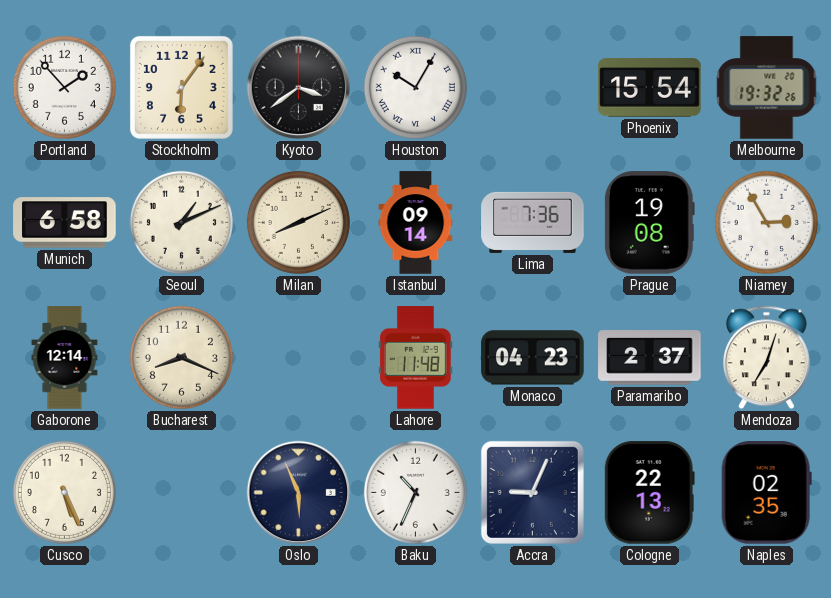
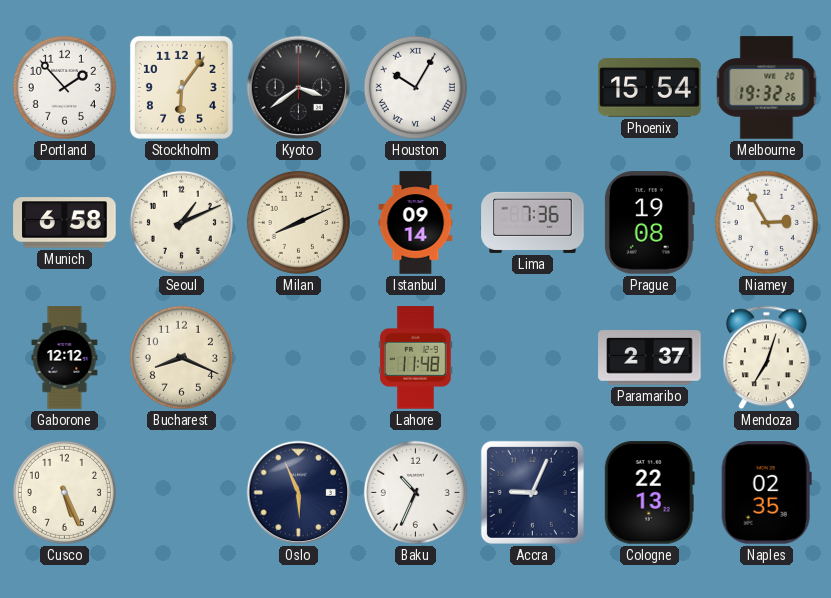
Gaborone: 12:14 -> 12:12 (65, 358)
Monaco: 04:23 -> none (533, 358)
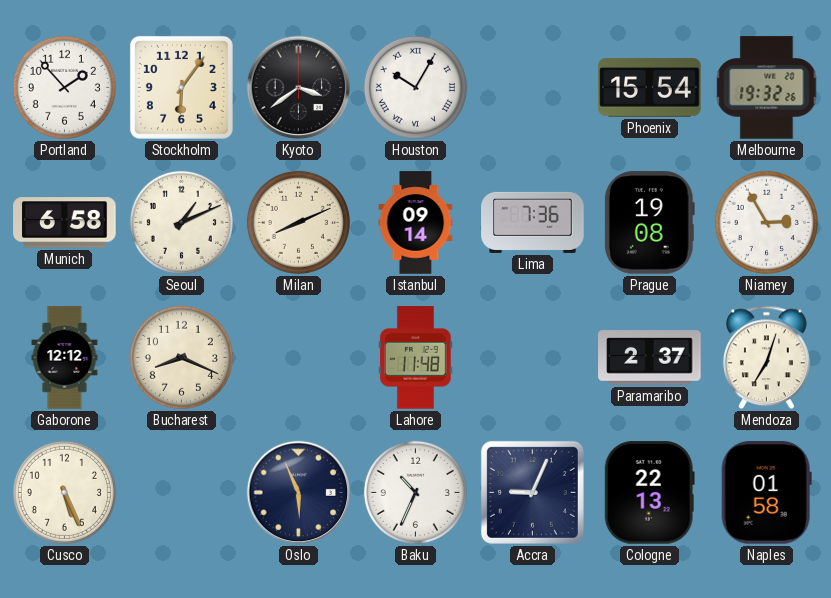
Naples: 02:35 -> 01:58 (766, 493)
